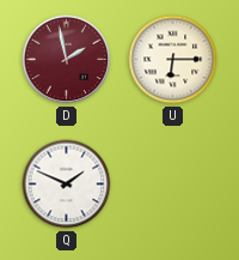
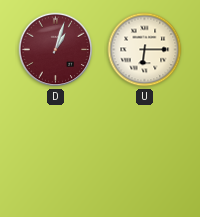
D: 1:58 -> 1:03 (56, 50)
Q: 1:49 -> none (67, 185)
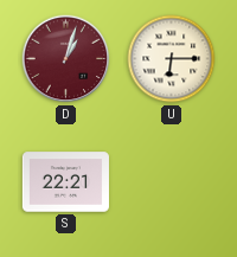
S: none -> 22:21 (65, 182)
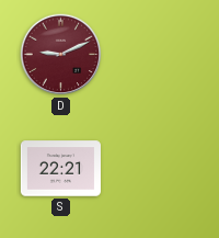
D: 1:03 -> 9:11 (61, 55)
U: 6:15 -> none (172, 59)
